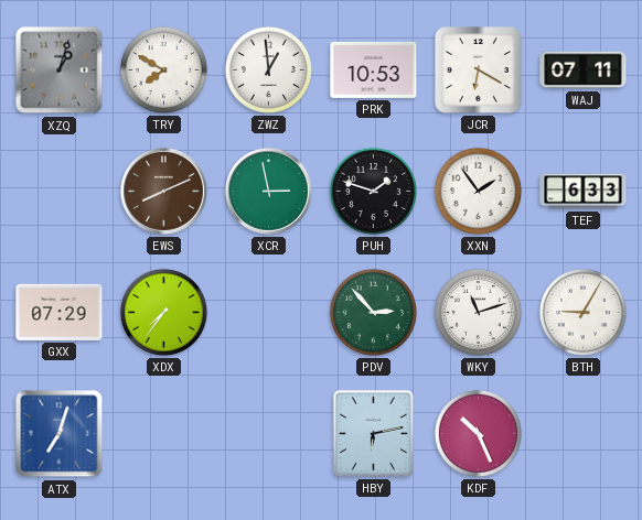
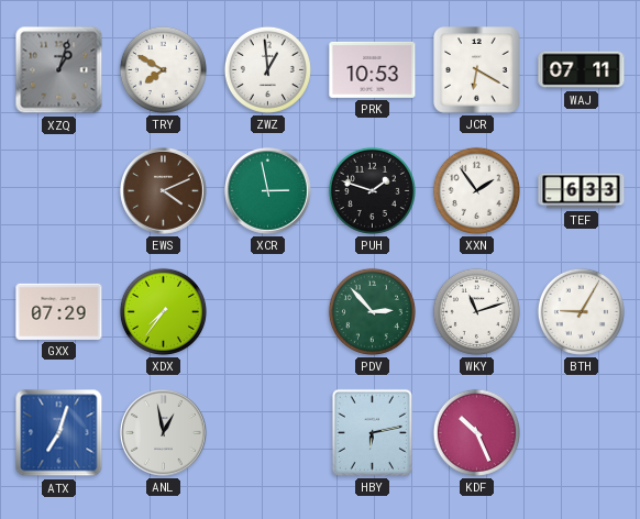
EWS: 8:11 -> 4:11 (164, 191)
ANL: none -> 12:58 (164, 433)
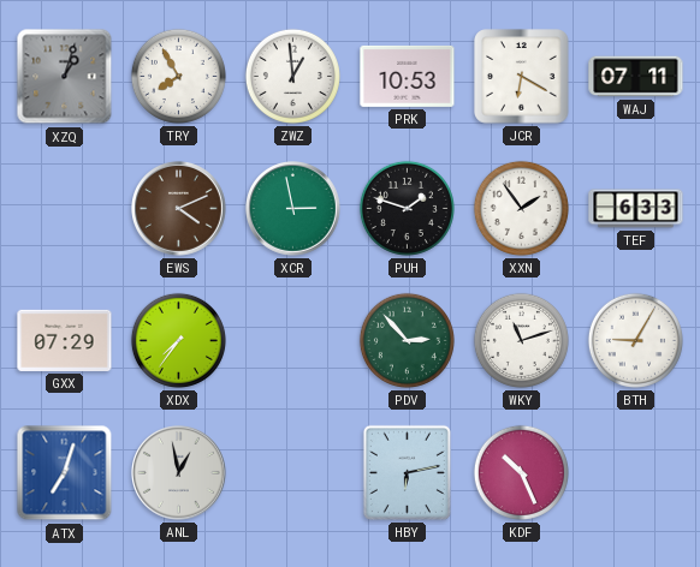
TRY: 7:50 -> 7:55 (178, 76)
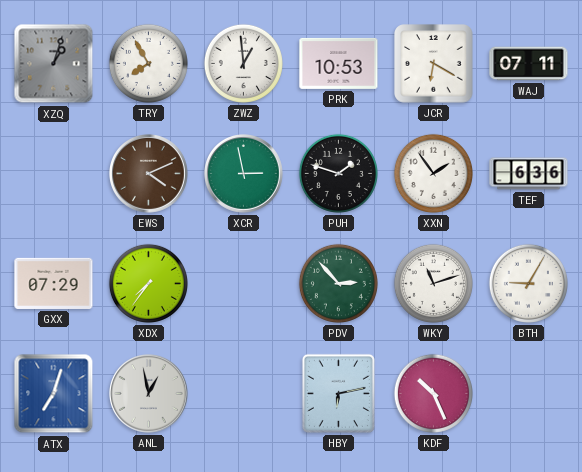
TEF: 6:33 -> 6:36 (529, 174)
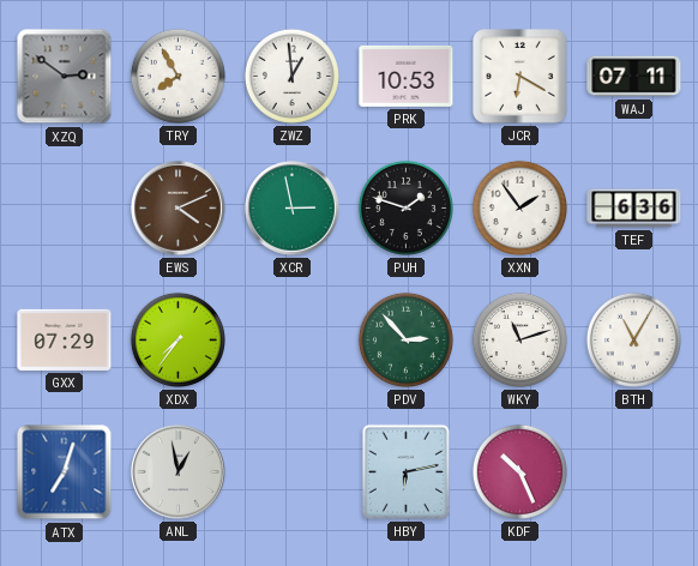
XZQ: 1:03 -> 2:51 (65, 77)
BTH: 9:05 -> 11:05 (633, 339)
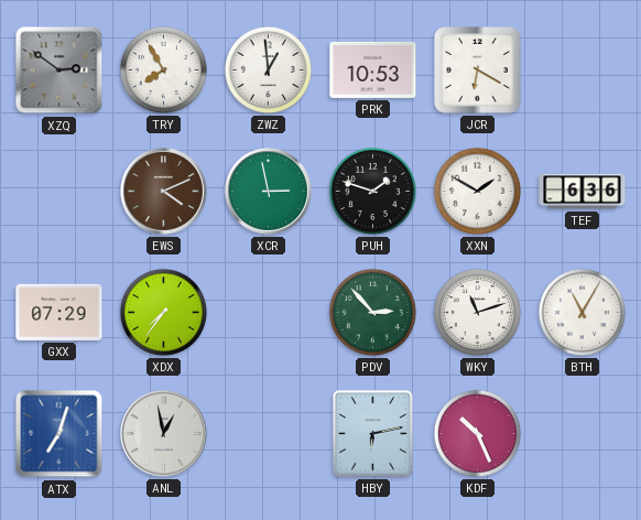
WAJ: 07:11 -> none (634, 77)
XXN: 1:54 -> 1:50 (477, 191)
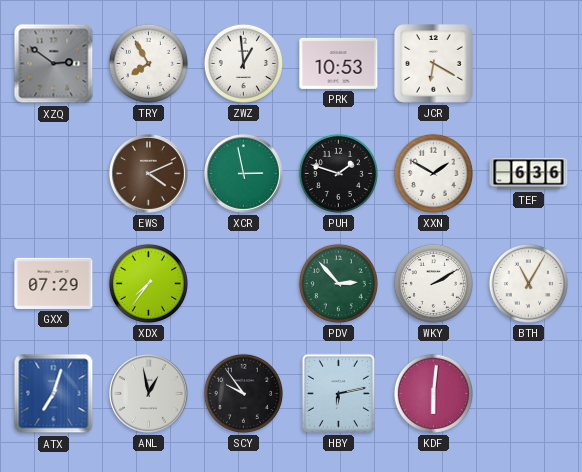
WKY: 11:12 -> 2:10 (433, 283)
SCY: none -> 9:54 (243, 393)
KDF: 10:26 -> 6:01 (433, 393)
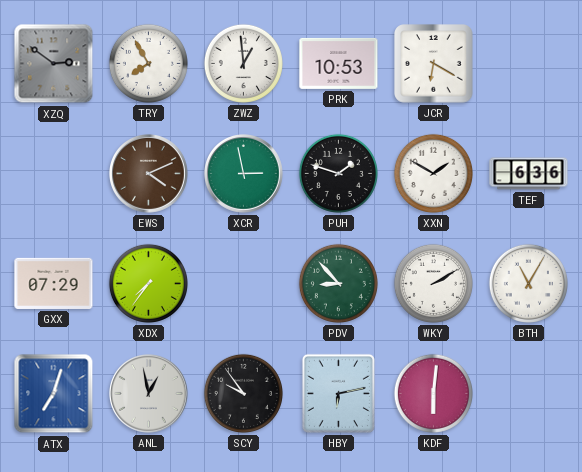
PDV: 2:53 -> 8:53 (338, 283)
